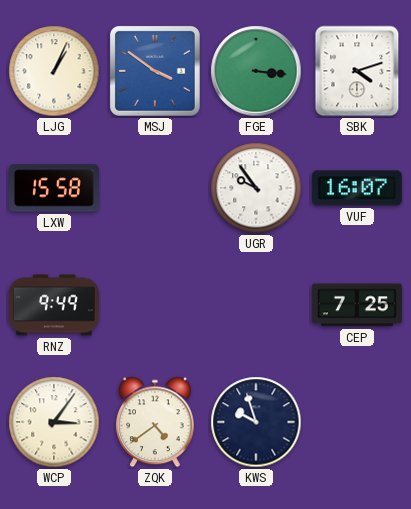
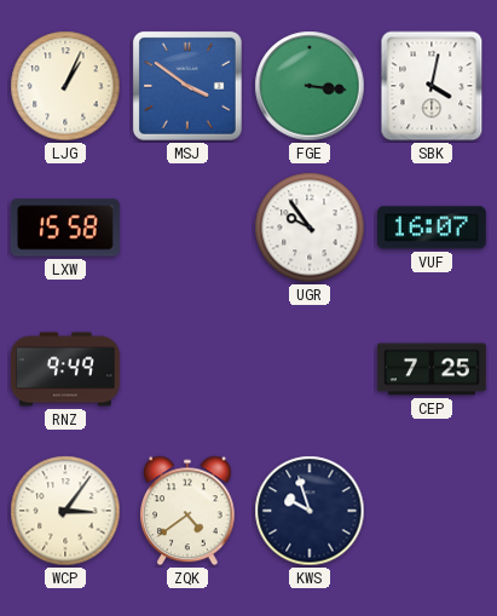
SBK: 4:12 -> 4:02 (432, 86)
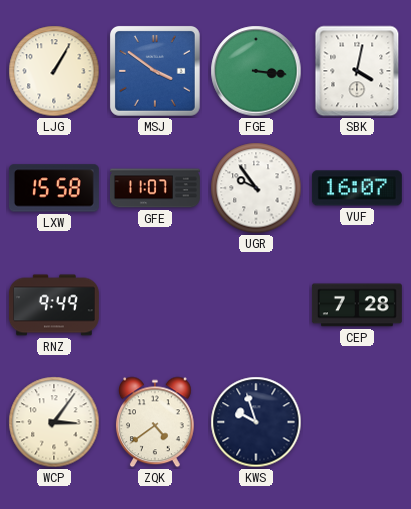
LJG: 1:04 -> 1:05 (54, 71)
GFE: none -> 11:07 (155, 188)
CEP: 7:25 -> 7:28 (357, 305)
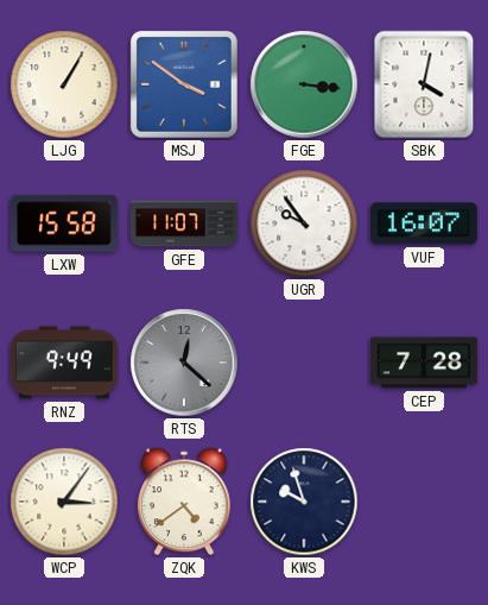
RTS: none -> 12:22 (184, 363)
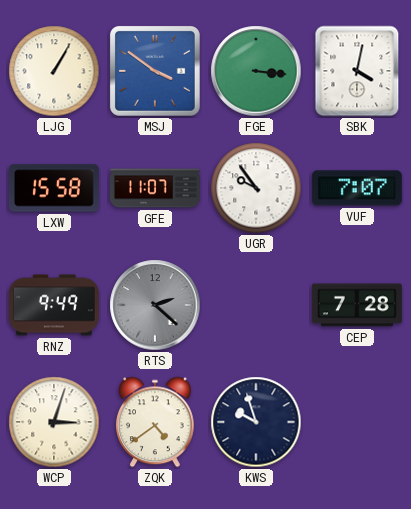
VUF: 16:07 -> 7:07 (357, 188)
RTS: 12:22 -> 2:22 (155, 305)
WCP: 3:06 -> 3:03 (54, 422)
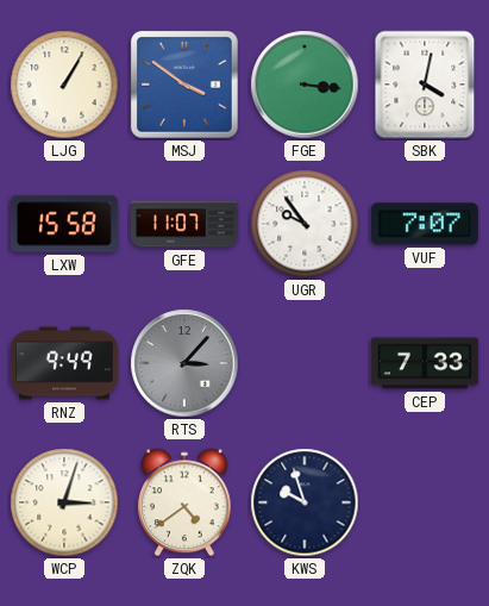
RTS: 2:22 -> 3:07 (184, 363)
CEP: 7:28 -> 7:33 (425, 363)
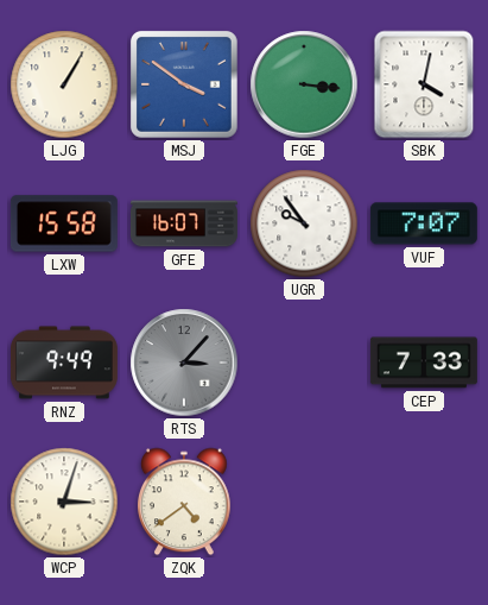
GFE: 11:07 -> 16:07 (184, 223)
KWS: 9:57 -> none (305, 502)
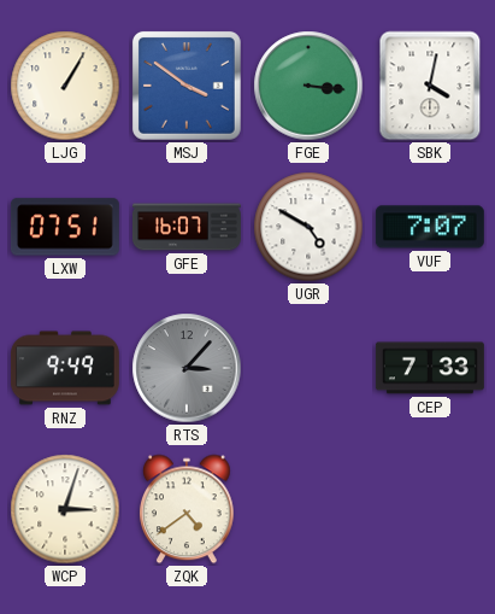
LXW: 15:58 -> 07:51 (65, 227)
UGR: 9:54 -> 4:50 (308, 227)
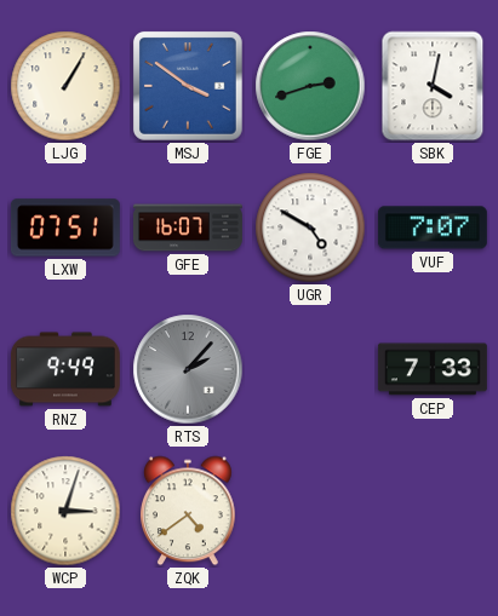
FGE: 3:16 -> 2:42 (310, 86)
RTS: 3:07 -> 2:07 (188, 369)
